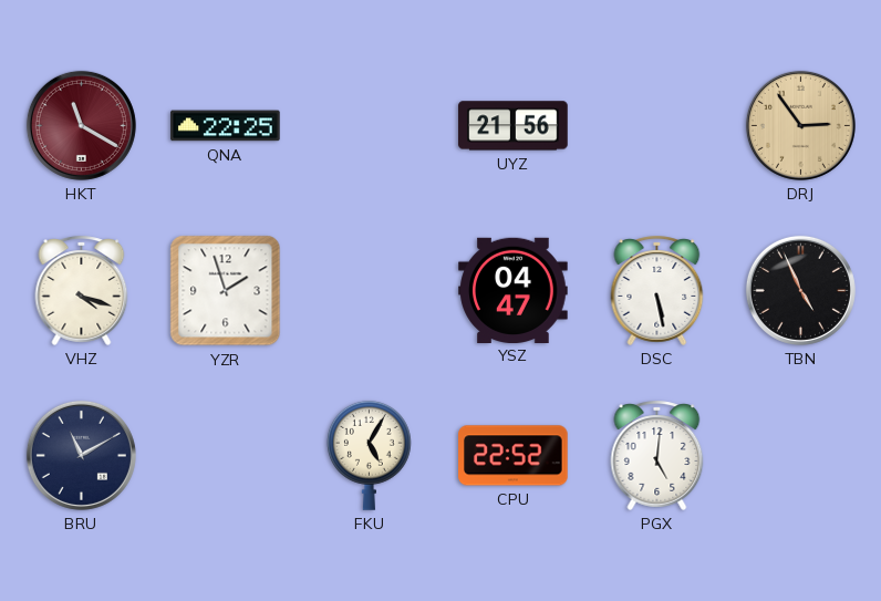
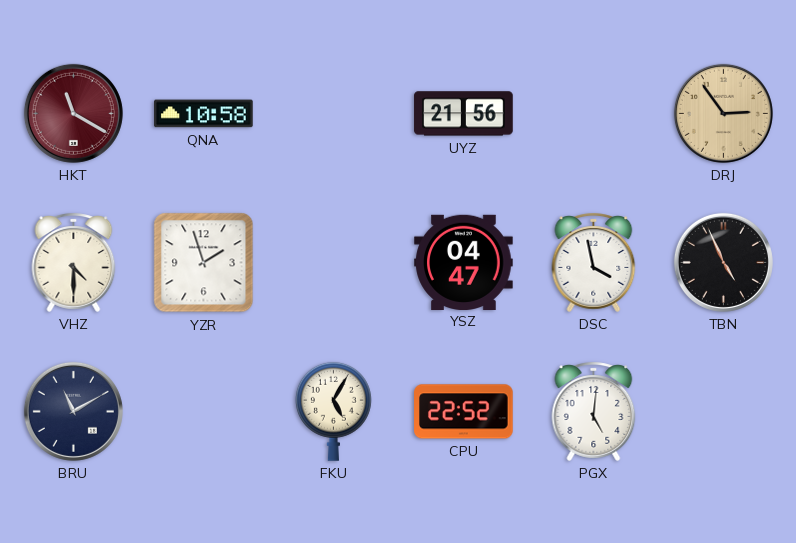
QNA: 22:25 -> 10:58 (204, 114)
VHZ: 4:18 -> 4:30 (74, 262)
DSC: 5:28 -> 3:58 (594, 262)
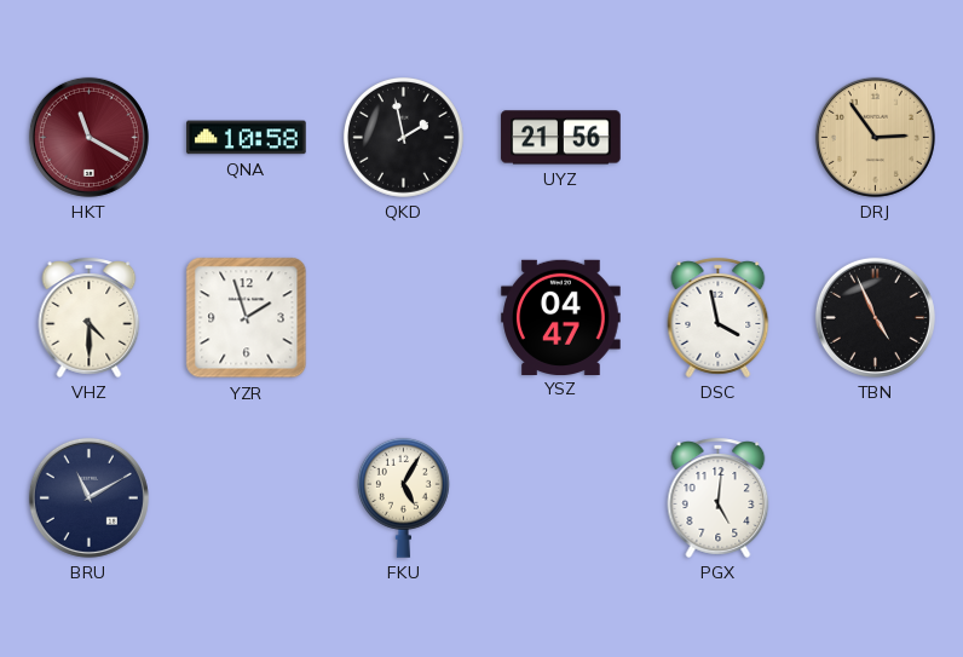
QKD: none -> 1:58 (403, 137)
CPU: 22:52 -> none (464, 412)
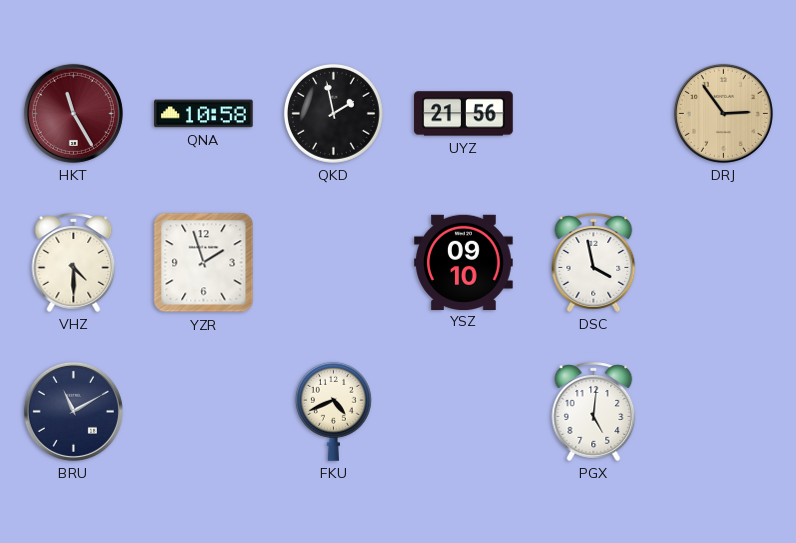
HKT: 11:20 -> 11:25 (73, 113)
YSZ: 04:47 -> 09:10 (464, 262)
TBN: 4:56 -> none (875, 317)
FKU: 5:05 -> 4:41 (333, 411)
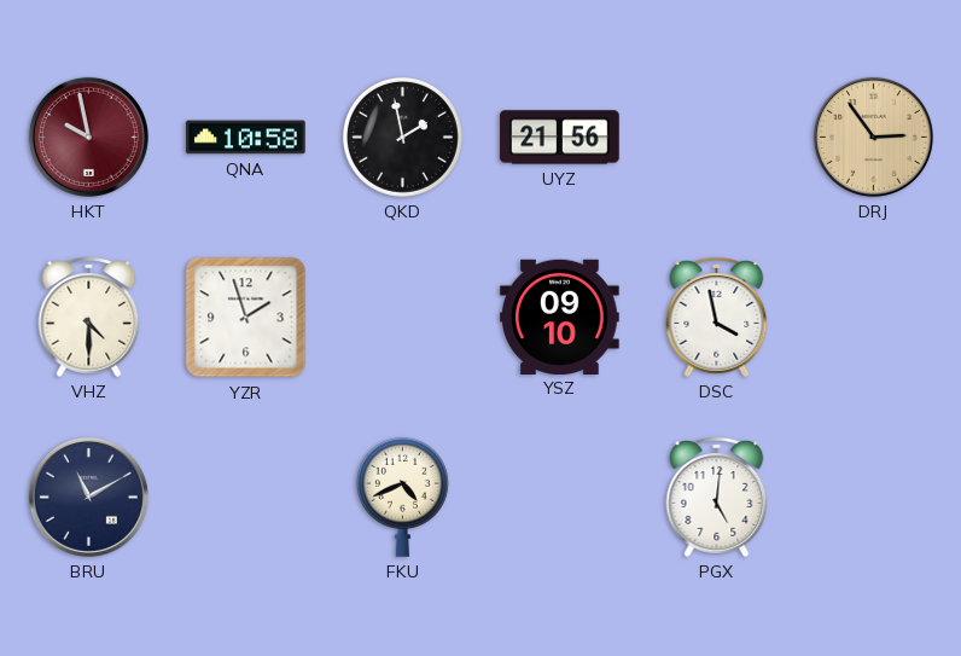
HKT: 11:25 -> 9:58 (88, 137)
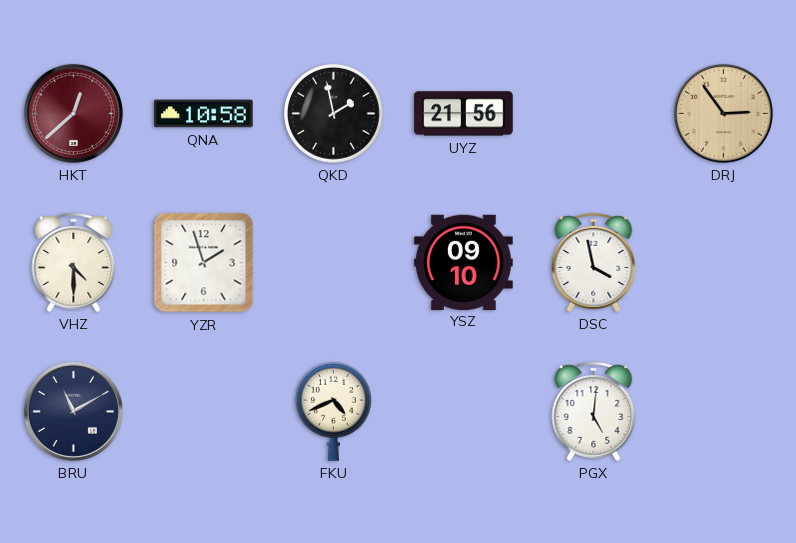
HKT: 9:58 -> 12:38 (73, 113)
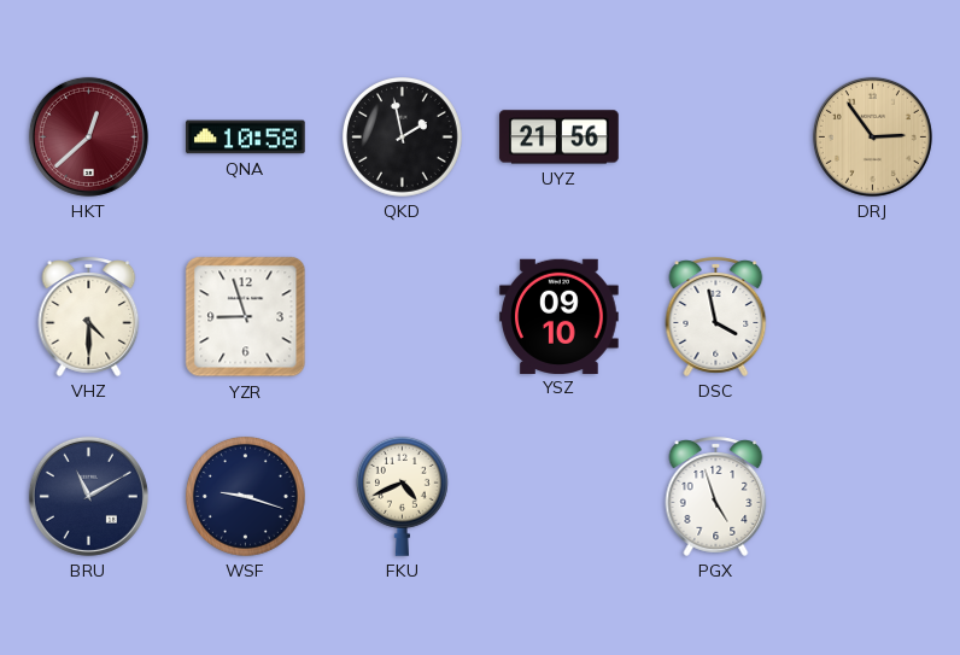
YZR: 1:57 -> 8:57 (246, 317)
WSF: none -> 9:18 (245, 496)
PGX: 5:01 -> 4:57 (716, 496)
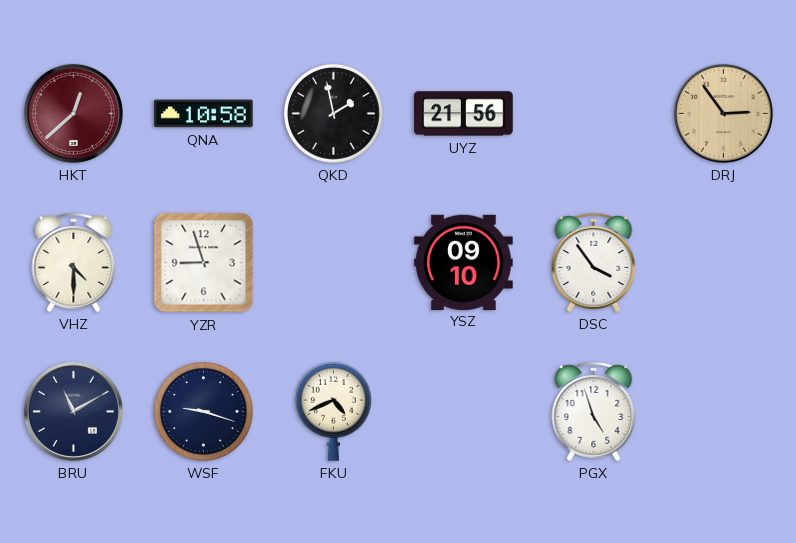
DSC: 3:58 -> 3:54 (594, 262)
